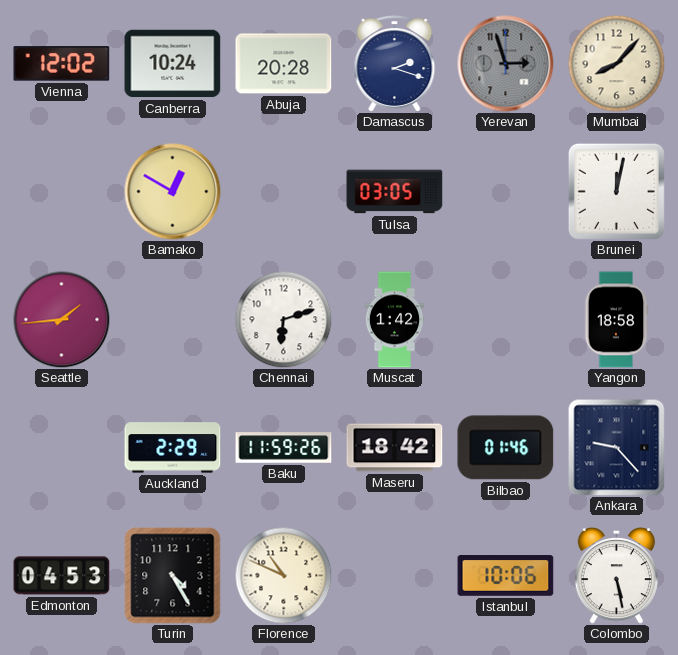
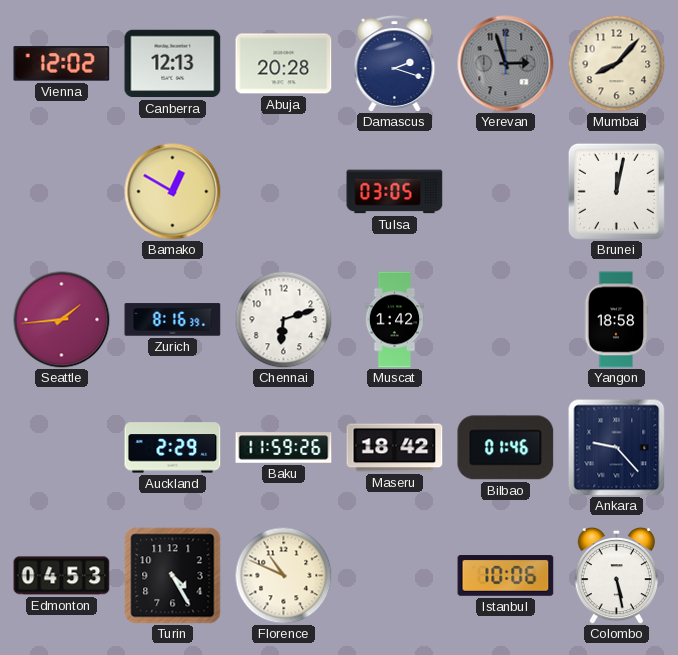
Canberra: 10:24 -> 12:13 (173, 64)
Zurich: none -> 8:16 (173, 320)
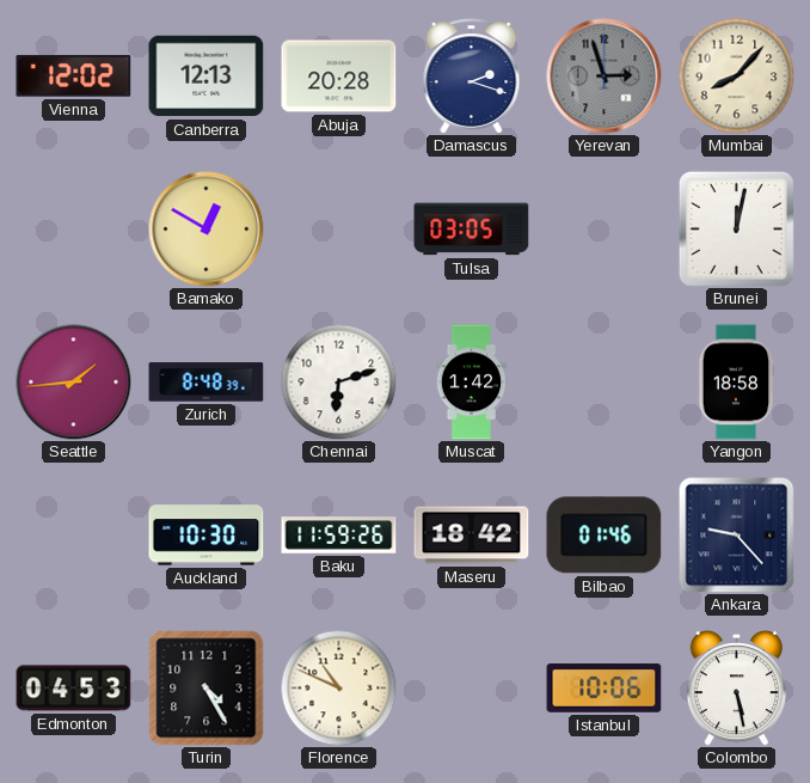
Zurich: 8:16 -> 8:48 (207, 383)
Auckland: 2:29 -> 10:30 (207, 536)
